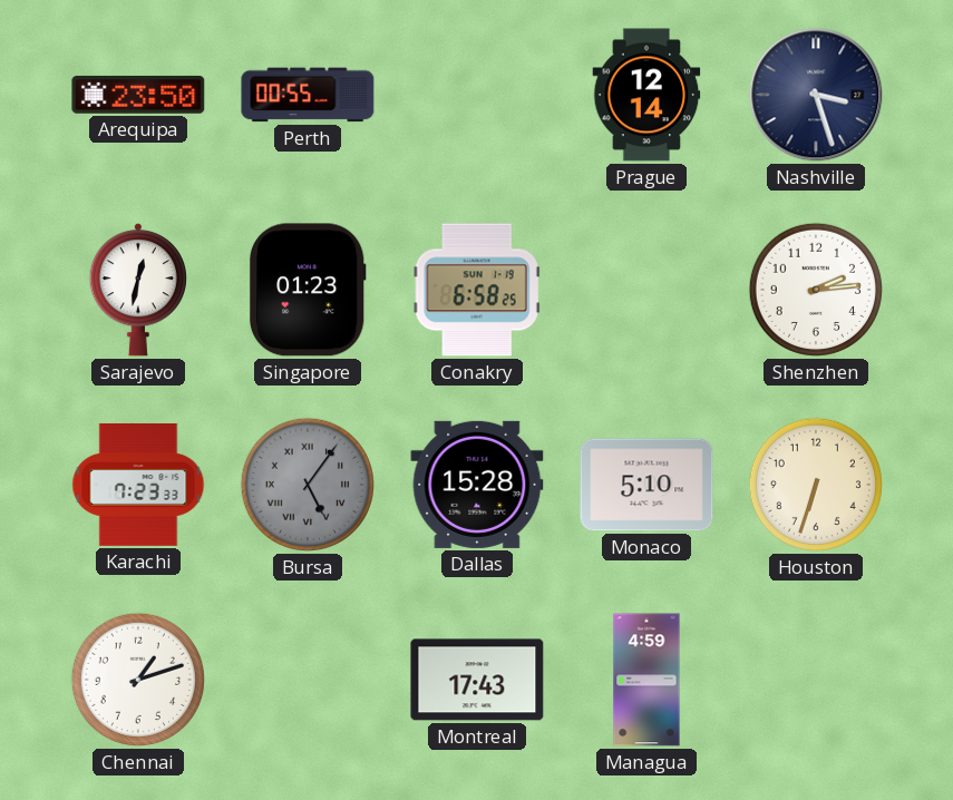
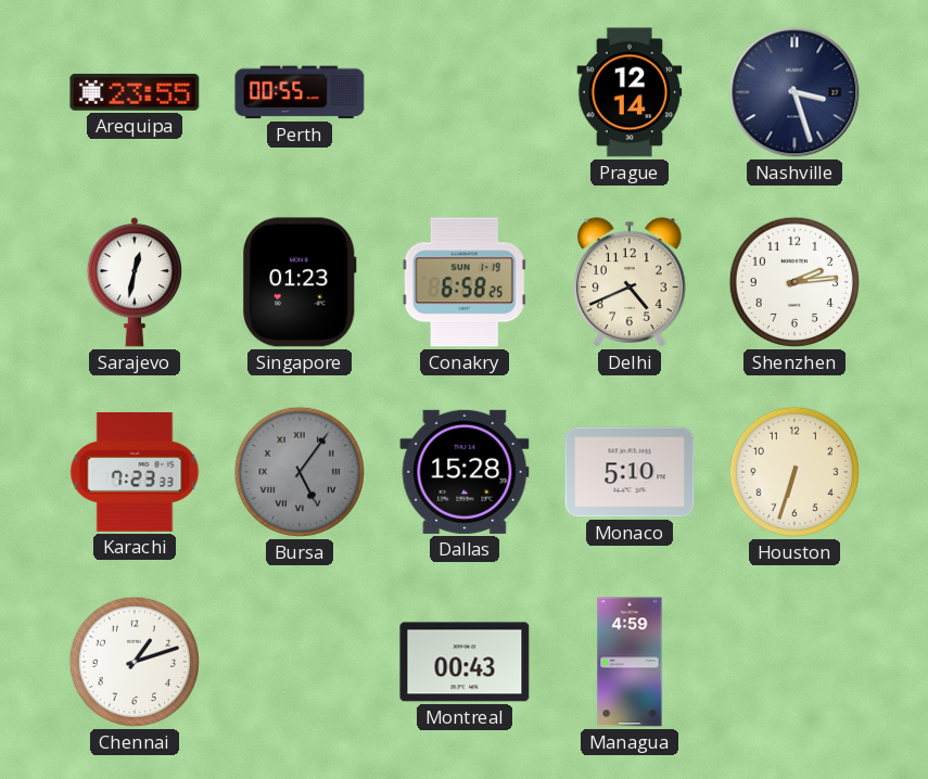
Arequipa: 23:50 -> 23:55 (135, 92)
Delhi: none -> 4:41 (630, 282)
Montreal: 17:43 -> 00:43 (465, 662)
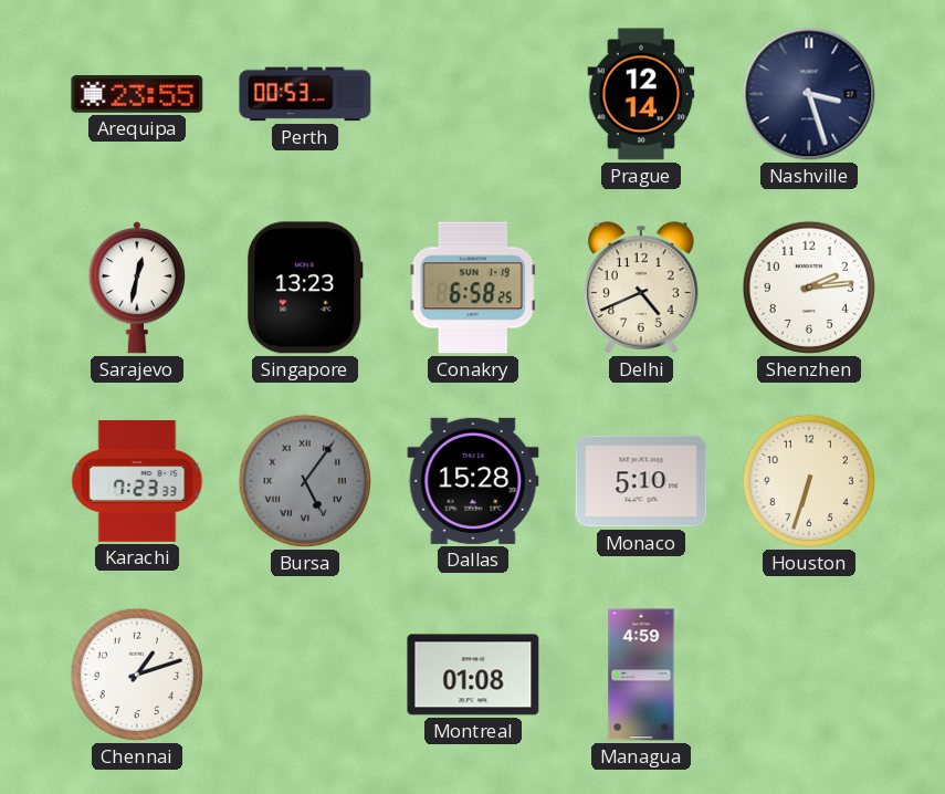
Perth: 00:55 -> 00:53 (305, 94)
Singapore: 01:23 -> 13:23 (305, 288)
Montreal: 00:43 -> 01:08 (473, 675)
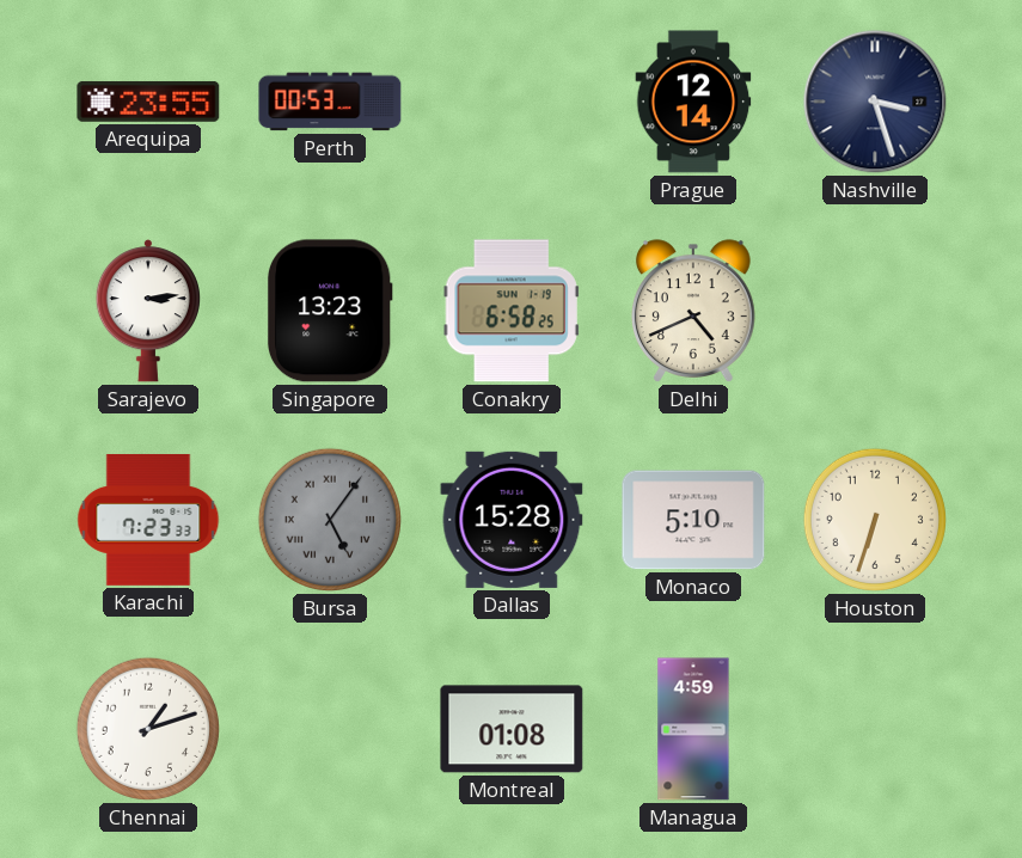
Sarajevo: 12:32 -> 3:14 (148, 311)
Shenzhen: 2:14 -> none (809, 288)
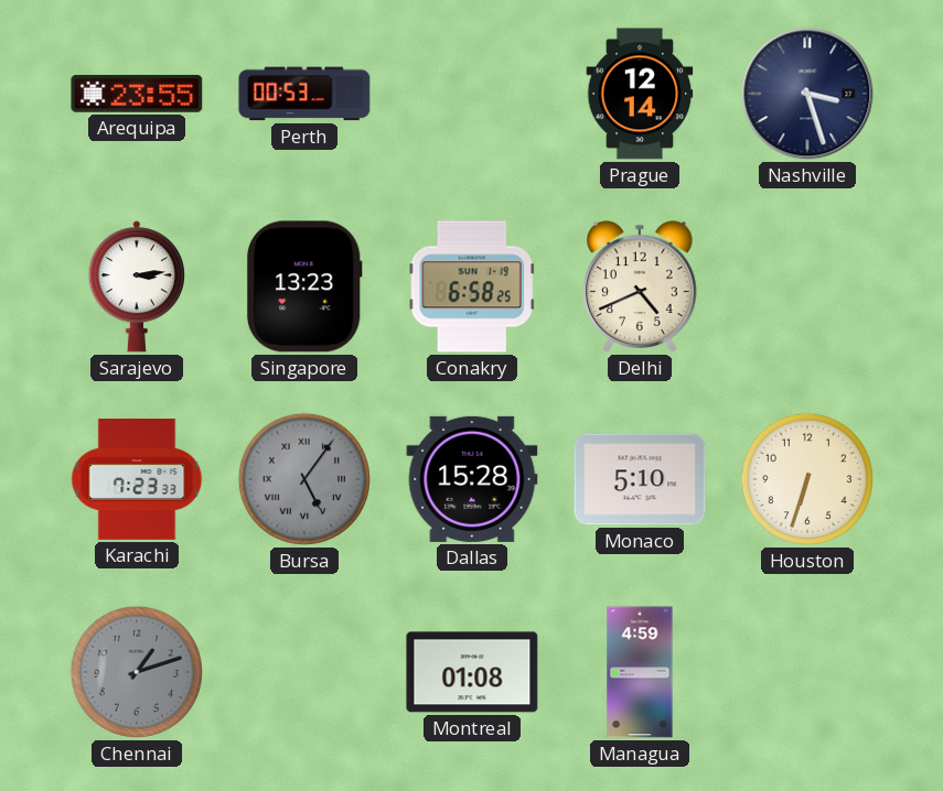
Chennai dial: white -> grey (137, 672)
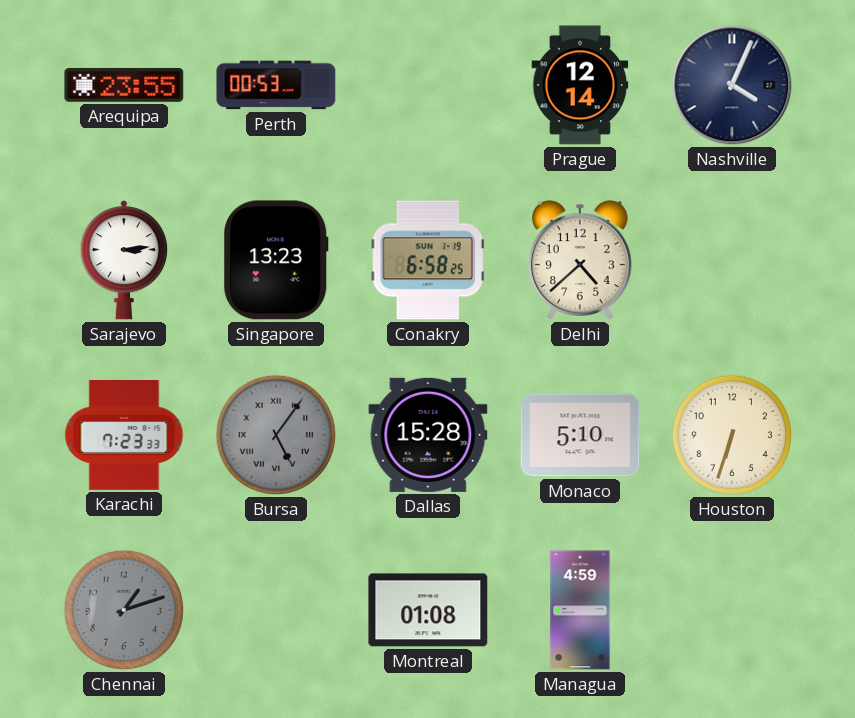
Nashville: 3:27 -> 4:04 (732, 85)
Delhi: 4:41 -> 4:38 (580, 260)
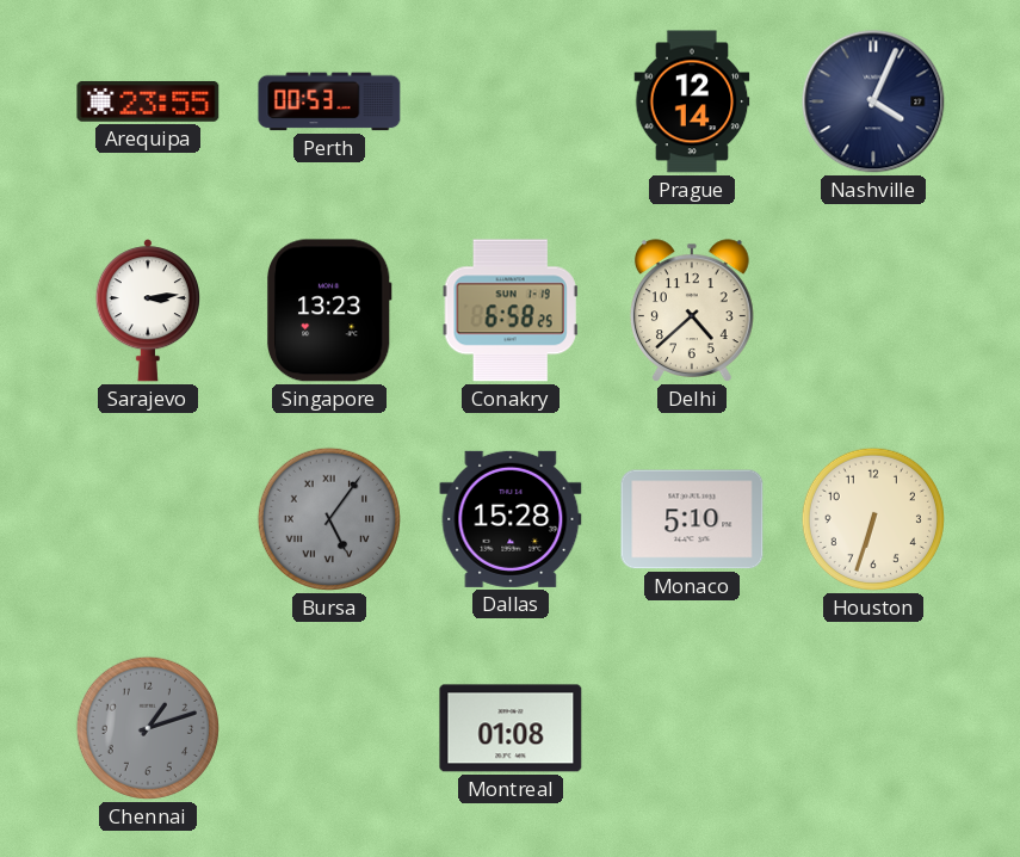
Karachi: 7:23 -> none (124, 435)
Managua: 4:59 -> none (580, 610)
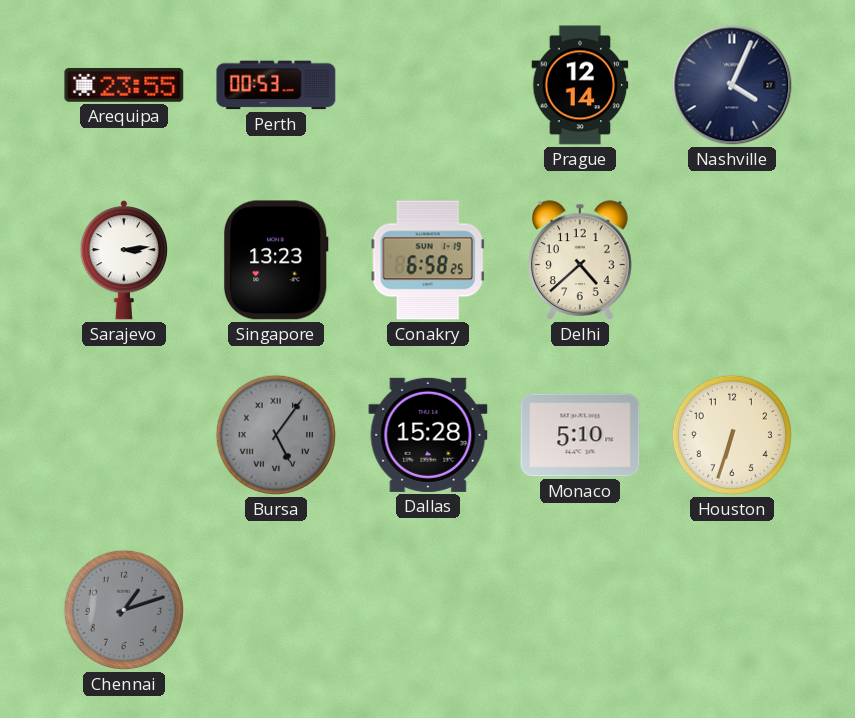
Montreal: 01:08 -> none (511, 728)
